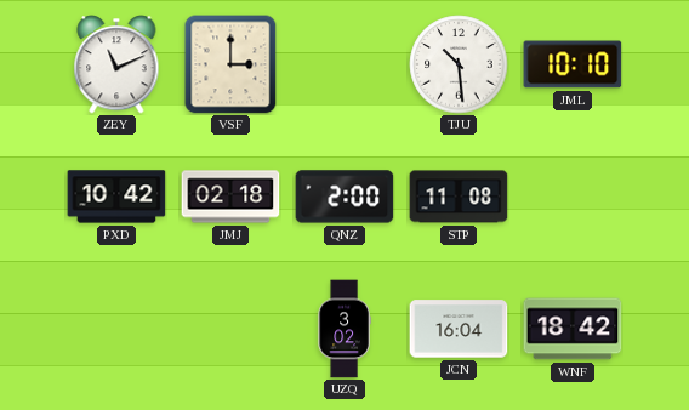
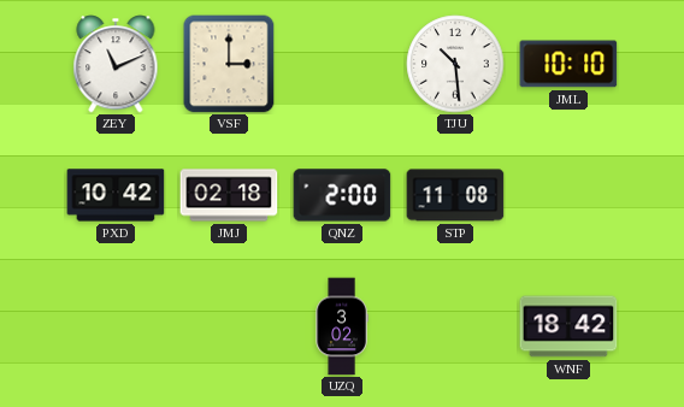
JCN: 16:04 -> none (459, 329)
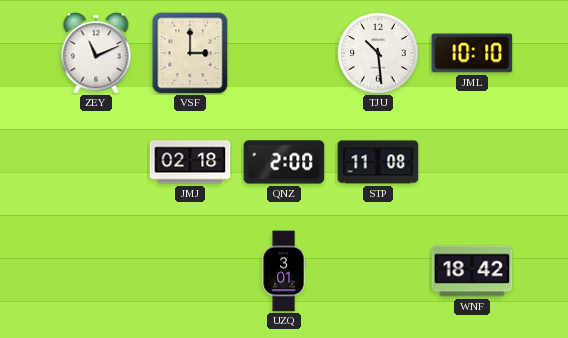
PXD: 10:42 -> none (116, 195)
UZQ: 3:02 -> 3:01 (284, 271)
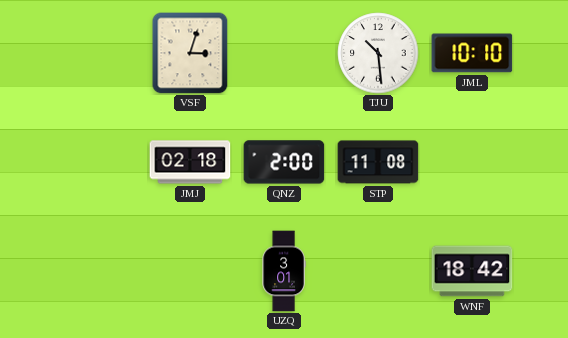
ZEY: 11:11 -> none (96, 53)
VSF: 3:00 -> 3:03 (190, 53)
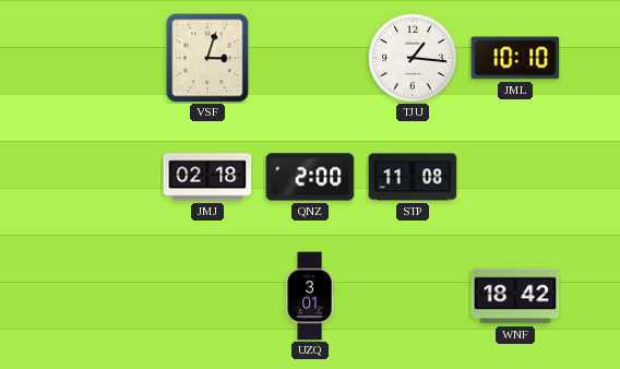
TJU: 10:29 -> 1:16 (413, 58)
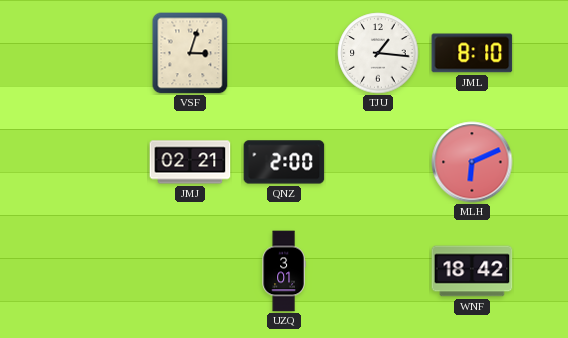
JML: 10:10 -> 8:10 (472, 53)
JMJ: 02:18 -> 02:21 (190, 162)
STP: 11:08 -> none (413, 177)
MLH: none -> 6:11 (472, 162)
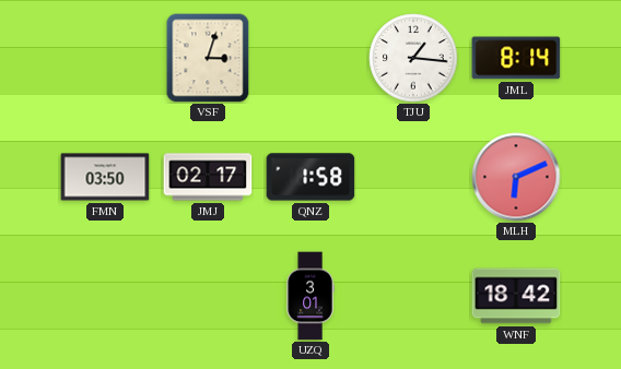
JML: 8:10 -> 8:14 (516, 58)
FMN: none -> 03:50 (105, 177)
JMJ: 02:21 -> 02:17 (208, 177)
QNZ: 2:00 -> 1:58 (310, 177)
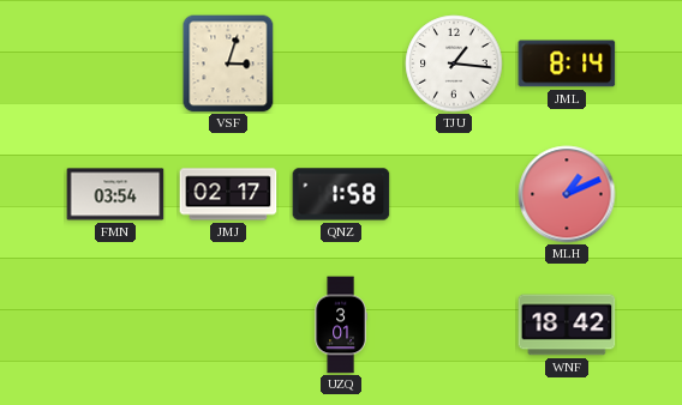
FMN: 03:50 -> 03:54 (115, 194)
MLH: 6:11 -> 1:11 (567, 194)
